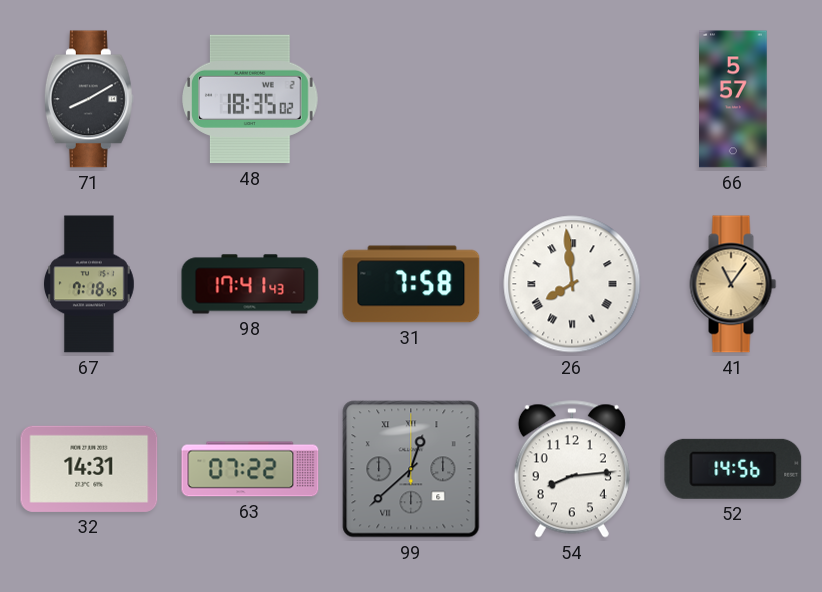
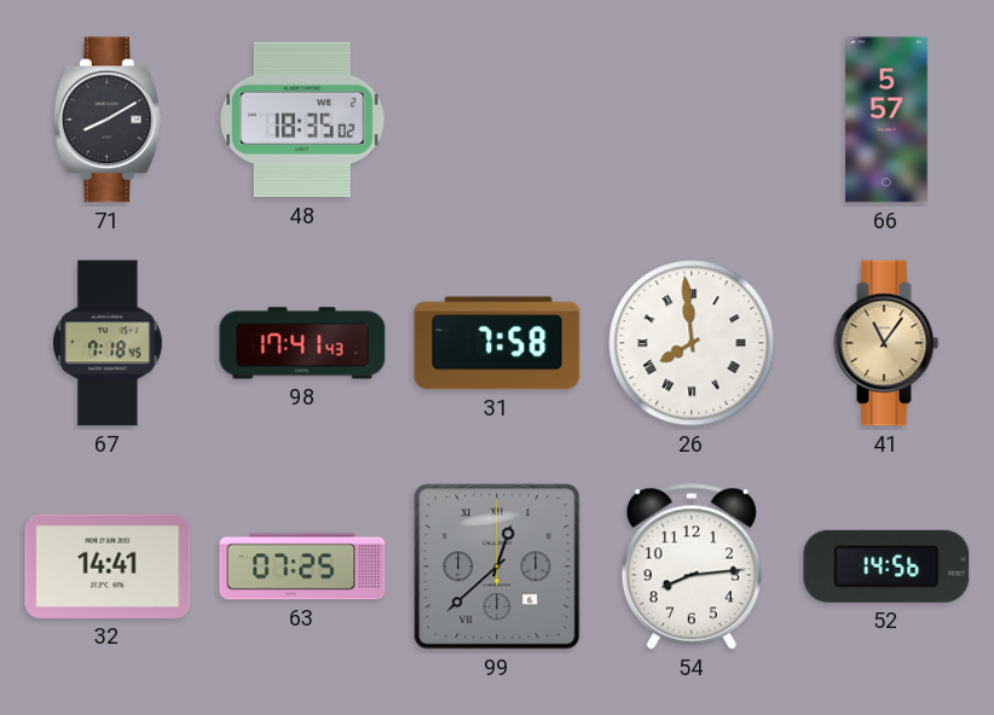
32: 14:31 -> 14:41 (108, 566)
63: 07:22 -> 07:25 (302, 566)
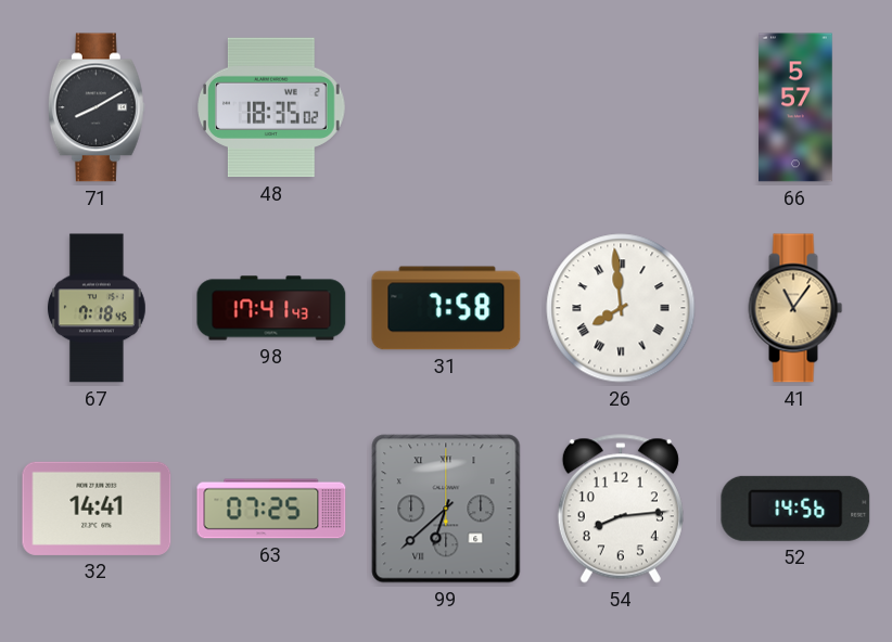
99: 12:38 -> 6:38 (446, 509)
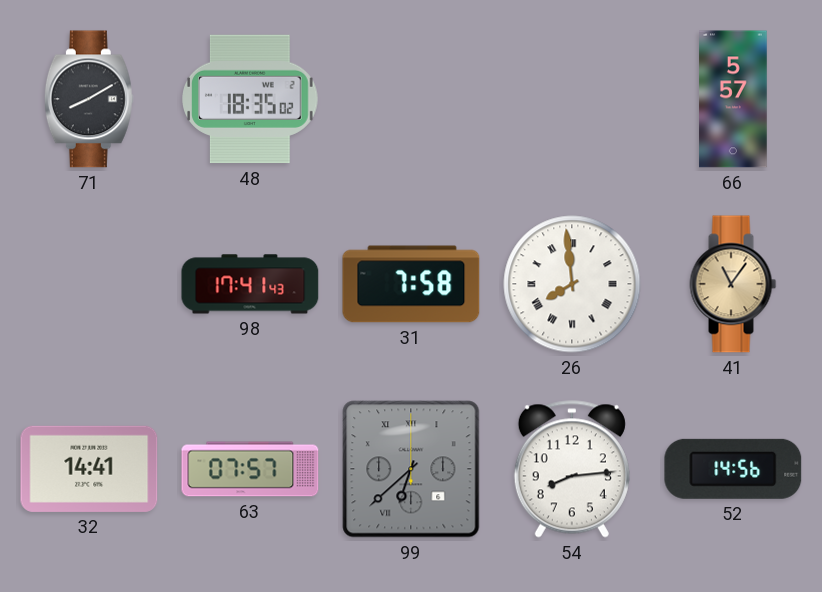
67: 7:18 -> none (97, 308)
63: 07:25 -> 07:57 (250, 469)
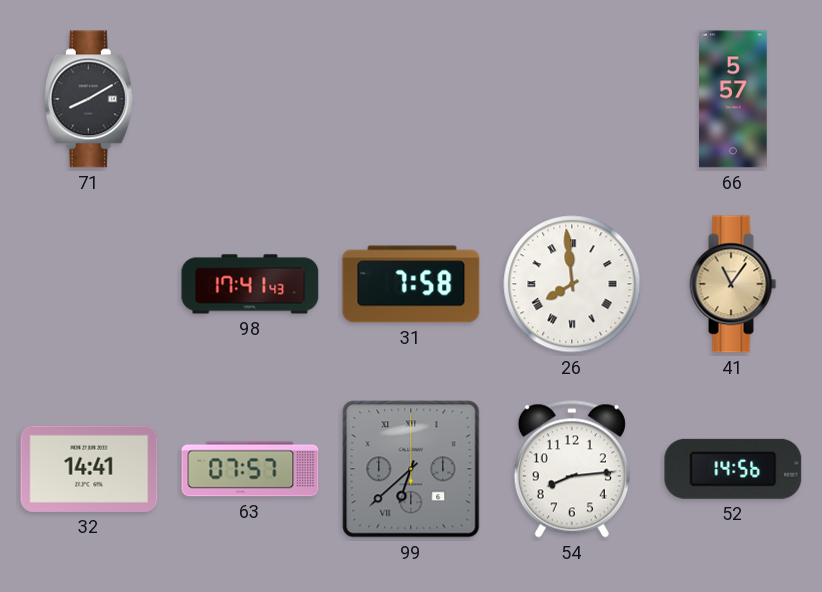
48: 18:35 -> none (250, 99)
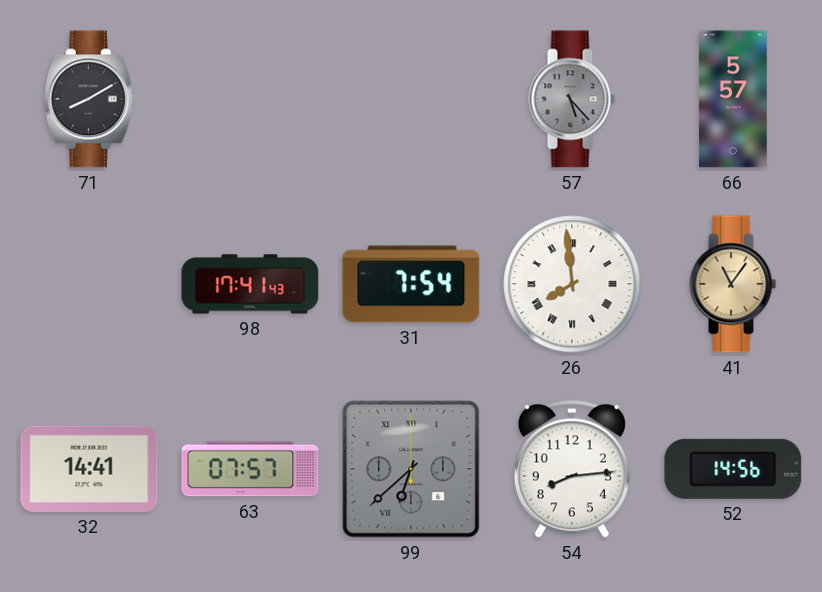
57: none -> 5:23 (572, 99)
31: 7:58 -> 7:54 (411, 284)
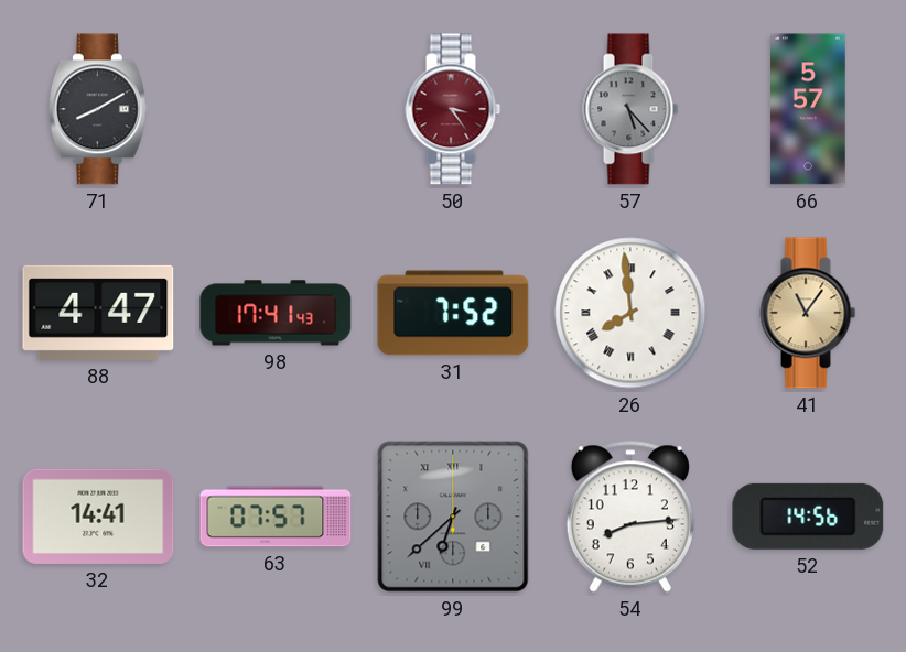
50: none -> 3:24 (453, 109)
88: none -> 4:47 (98, 313)
31: 7:54 -> 7:52 (453, 313)
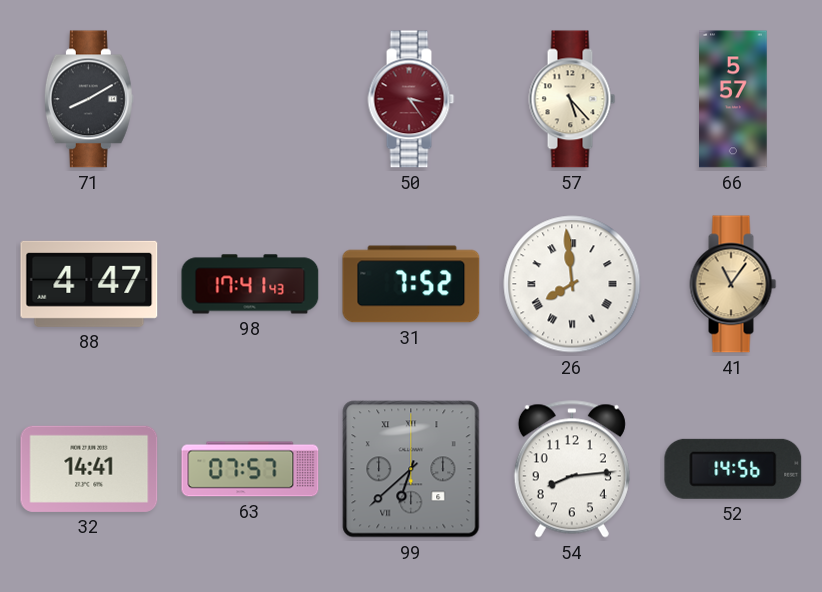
57 dial: grey -> cream (572, 99)
